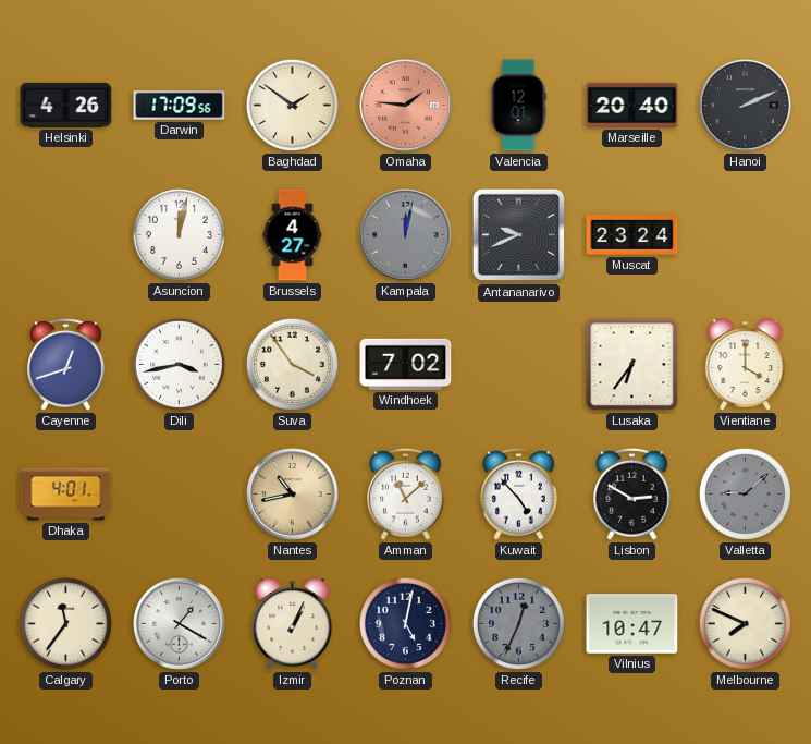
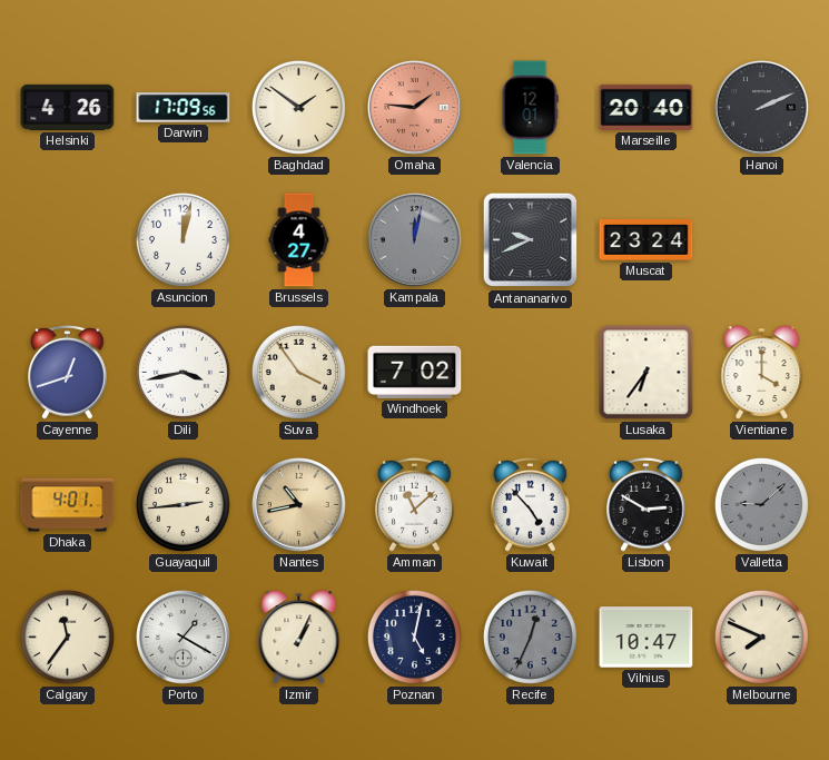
Guayaquil: none -> 2:44 (182, 504)
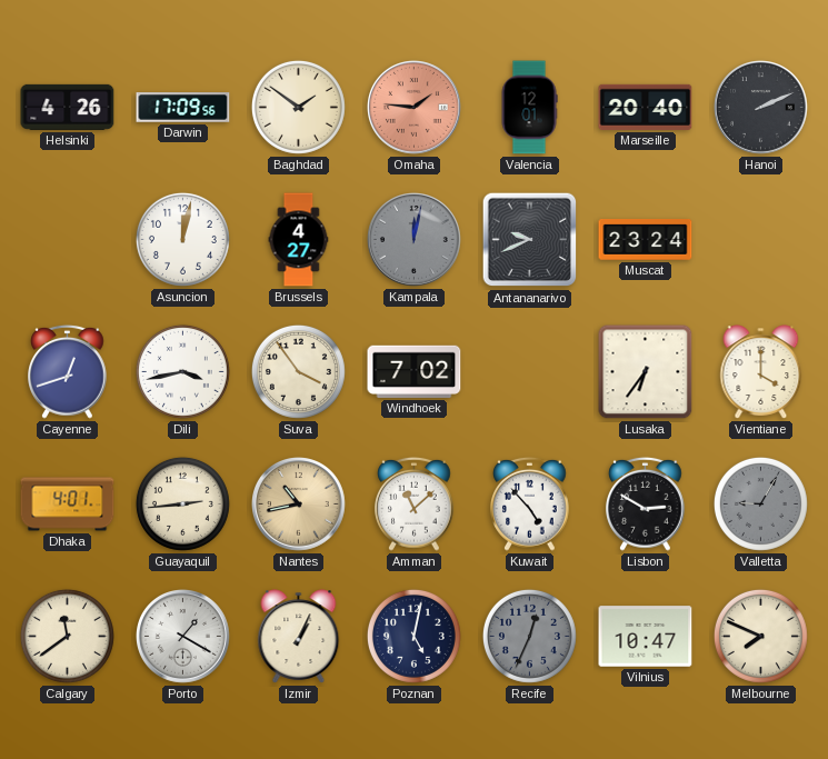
Valletta: 9:08 -> 9:05 (760, 503)
Calgary: 11:36 -> 11:39 (67, 636)
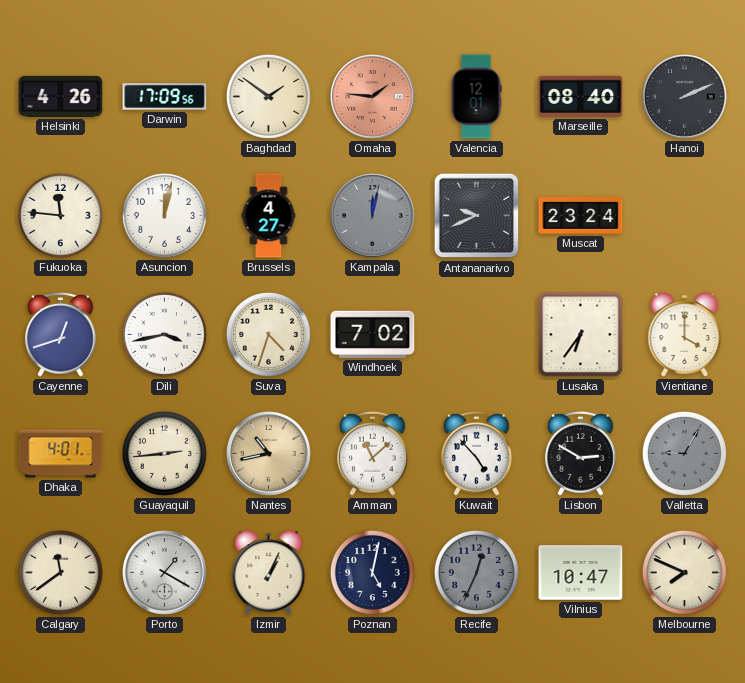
Marseille: 20:40 -> 08:40 (581, 96)
Fukuoka: none -> 11:46 (60, 215)
Suva: 3:54 -> 4:33 (268, 334)
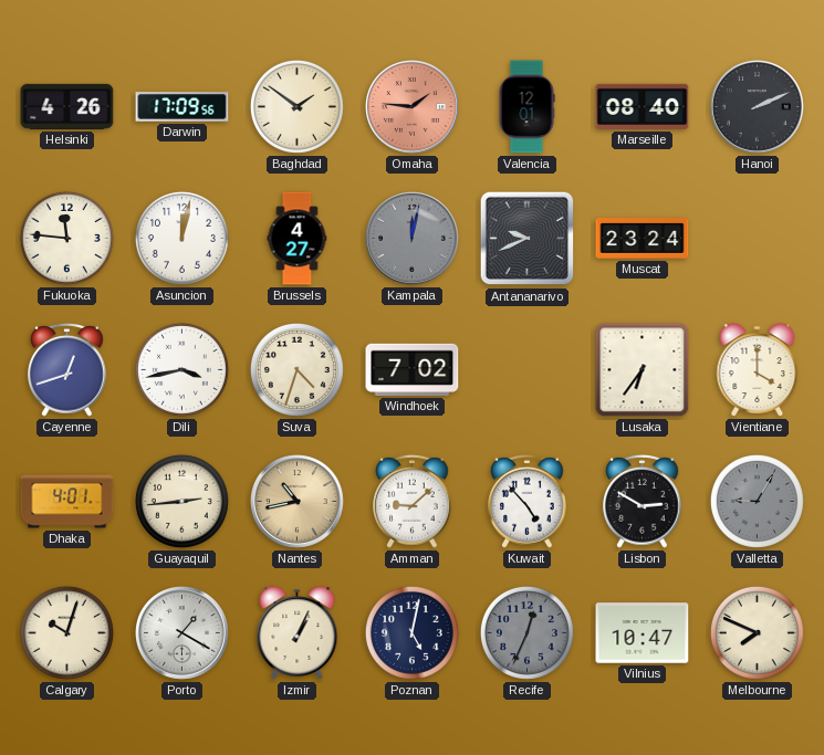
Amman: 11:08 -> 9:08 (413, 501)
Calgary: 11:39 -> 10:03 (66, 632)
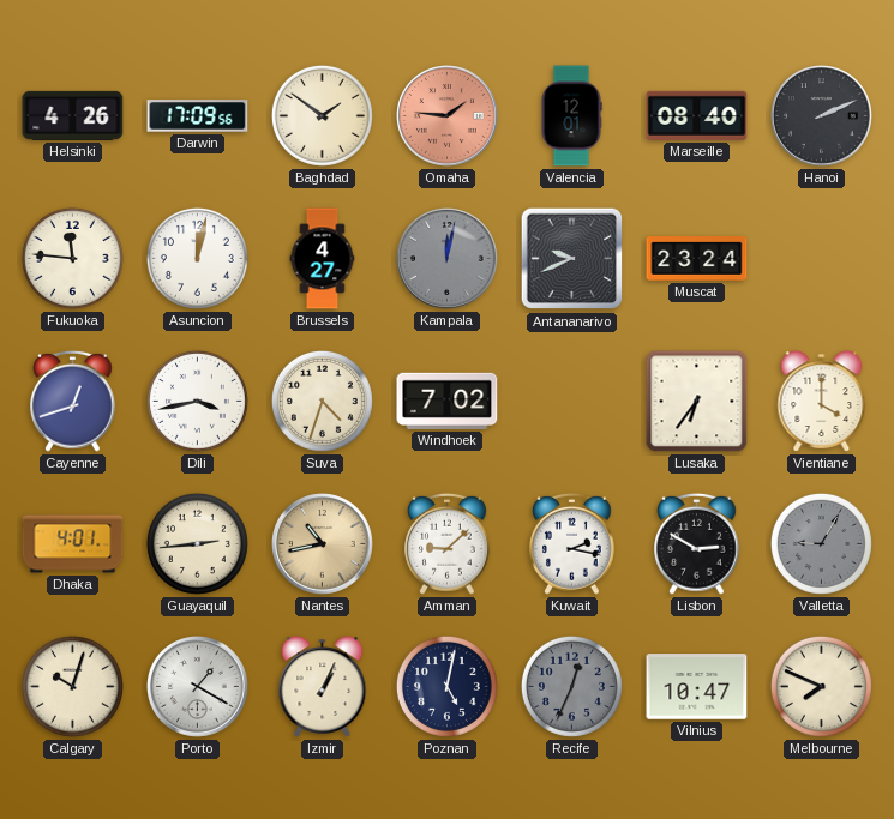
Kuwait: 4:53 -> 2:17 (572, 543)
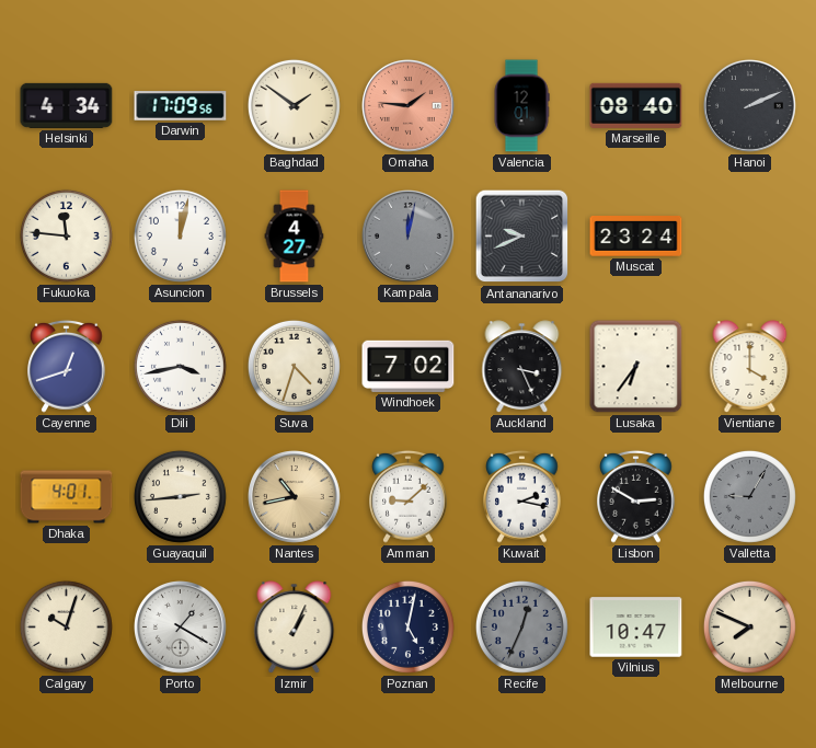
Helsinki: 4:26 -> 4:34 (67, 105)
Auckland: none -> 3:26 (522, 367)
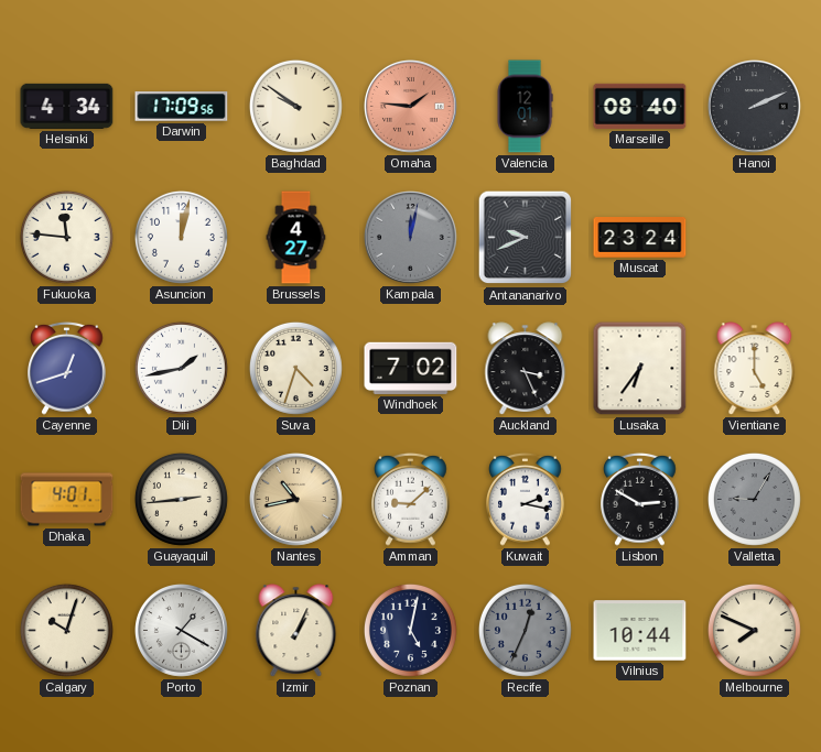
Baghdad: 1:51 -> 9:51 (295, 106)
Dili: 3:43 -> 1:43 (181, 368)
Vientiane: 4:00 -> 5:00 (755, 369)
Vilnius: 10:47 -> 10:44 (640, 631)
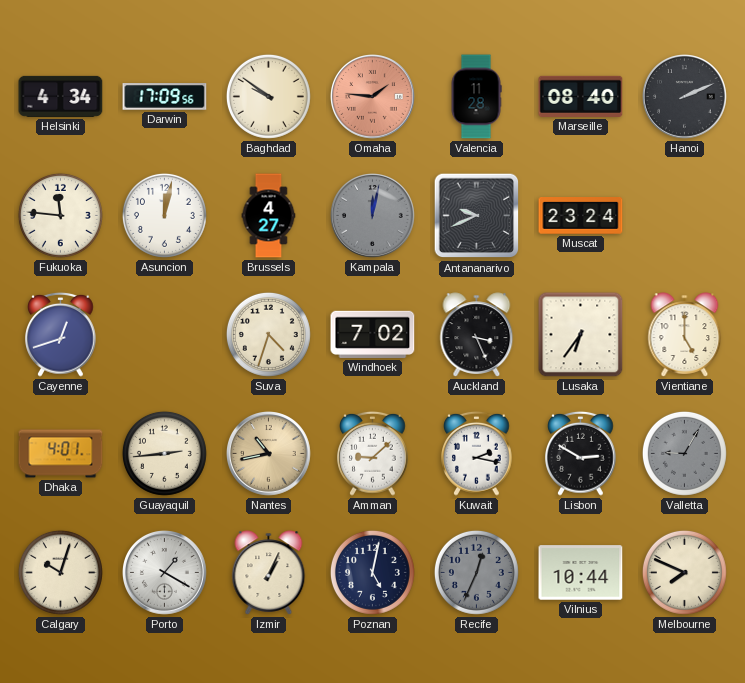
Valencia: 12:01 -> 11:28 (476, 97)
Dili: 1:43 -> none (181, 368)
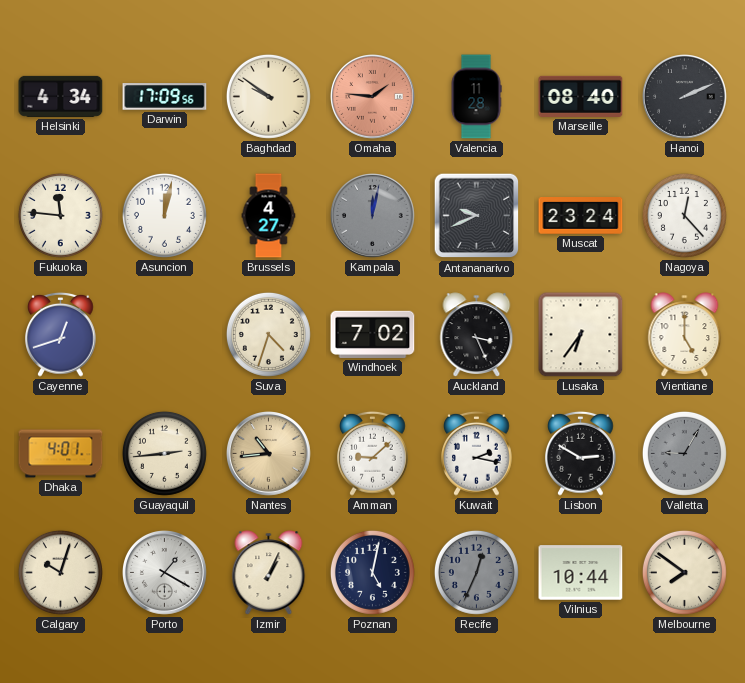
Nagoya: none -> 12:23 (684, 215)
Nantes: 10:43 -> 10:44 (269, 454)
Melbourne: 7:49 -> 7:51 (684, 572)
